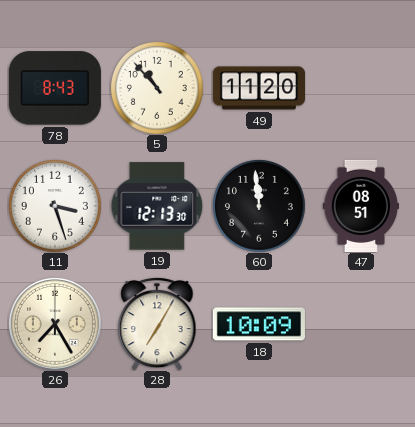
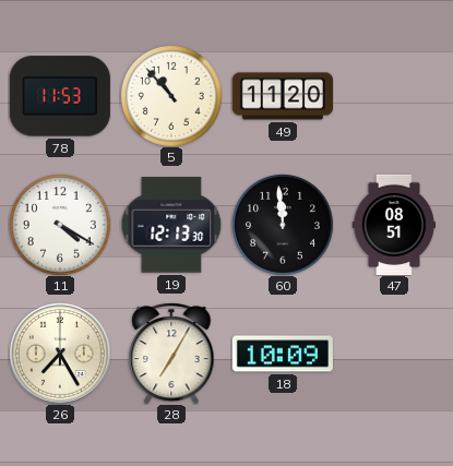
78: 8:43 -> 11:53 (60, 96)
11: 3:27 -> 4:20 (60, 225)
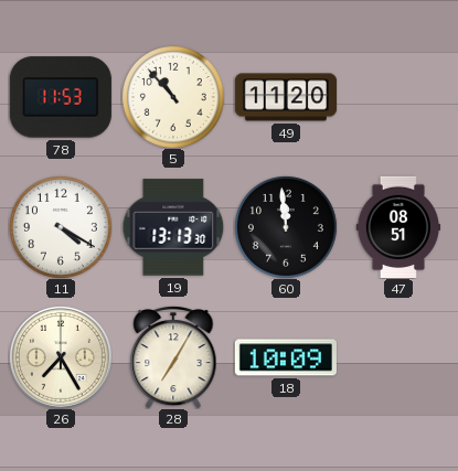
19: 12:13 -> 13:13 (173, 227)
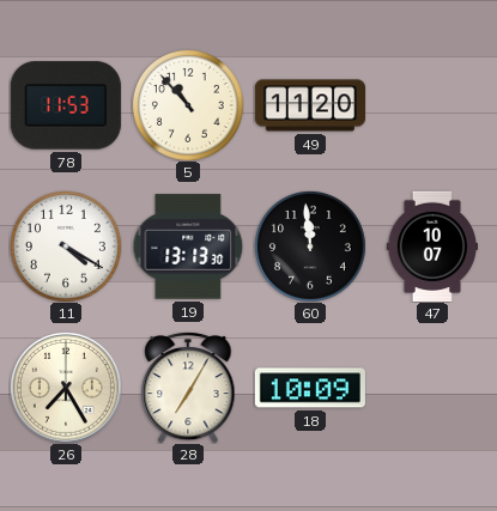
47: 08:51 -> 10:07 (431, 247)
